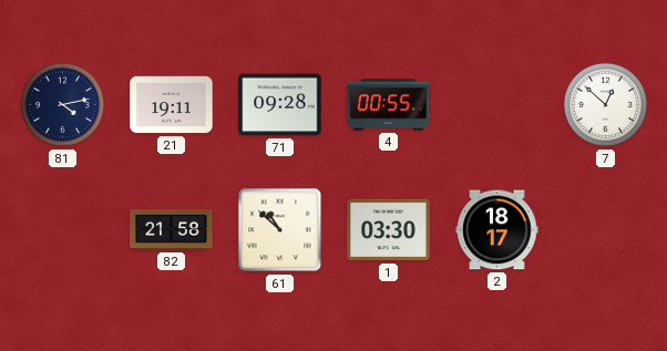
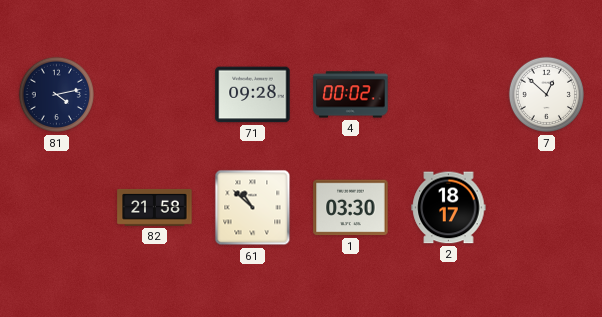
21: 19:11 -> none (172, 105)
4: 00:55 -> 00:02 (351, 95)
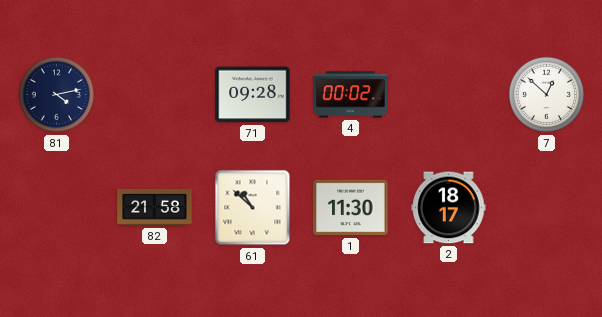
1: 03:30 -> 11:30 (351, 208)
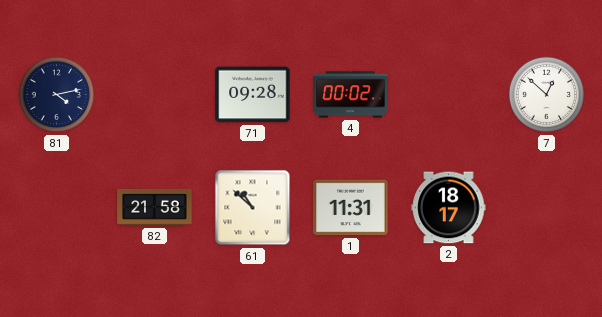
1: 11:30 -> 11:31 (351, 208)
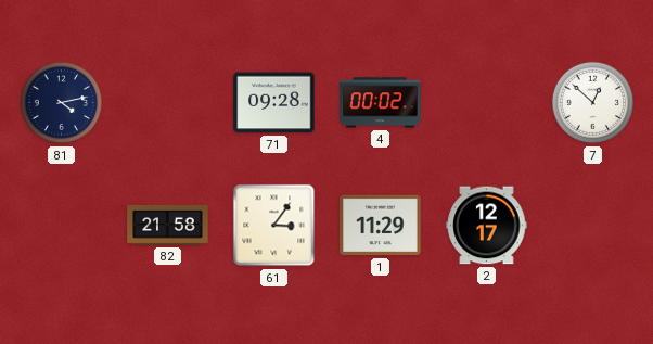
61: 10:52 -> 3:06 (274, 226)
1: 11:31 -> 11:29 (381, 226)
2: 18:17 -> 12:17 (487, 226)
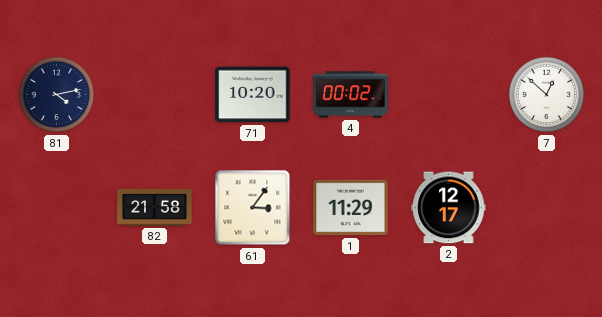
71: 09:28 -> 10:20 (253, 95)
